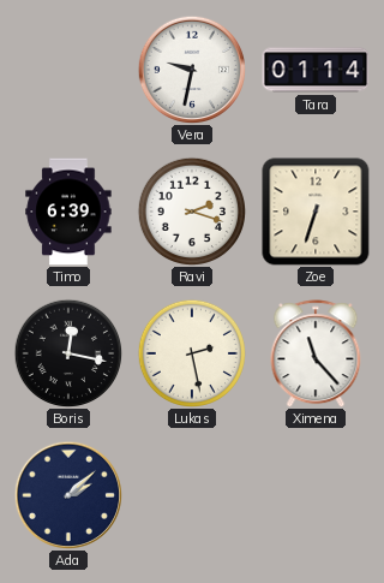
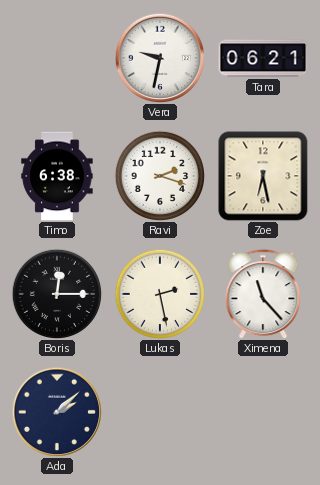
Tara: 01:14 -> 06:21 (263, 58)
Timo: 6:39 -> 6:38 (57, 176)
Zoe: 6:33 -> 6:28 (263, 176)
Boris: 12:17 -> 12:15 (56, 293)
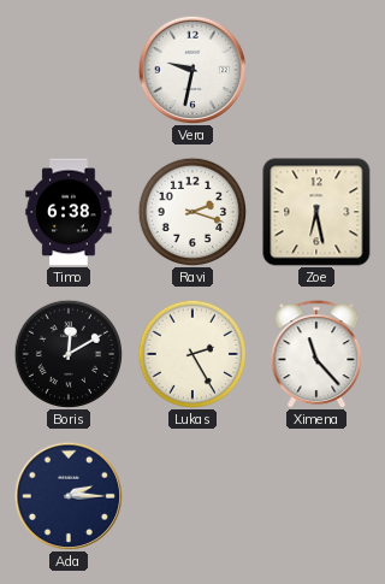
Tara: 06:21 -> none (263, 58)
Boris: 12:15 -> 12:10 (67, 353)
Lukas: 2:28 -> 2:25 (191, 353)
Ada: 2:08 -> 2:15 (67, 495)
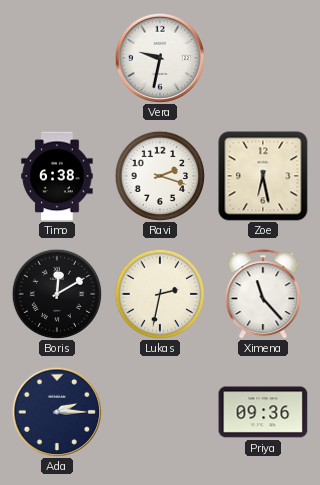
Lukas: 2:25 -> 2:32 (159, 293)
Priya: none -> 09:36 (263, 412)
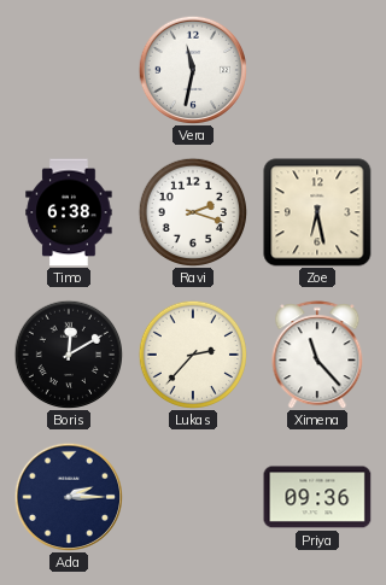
Vera: 9:32 -> 11:32 (192, 69)
Lukas: 2:32 -> 2:37 (192, 353)
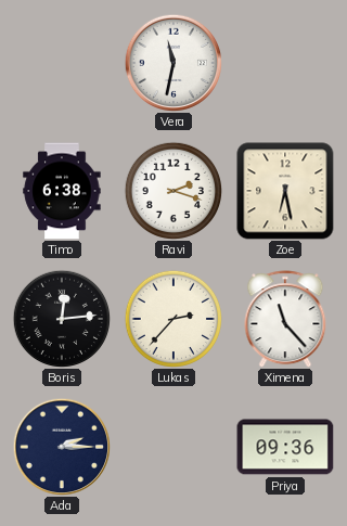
Boris: 12:10 -> 12:14 (61, 318)
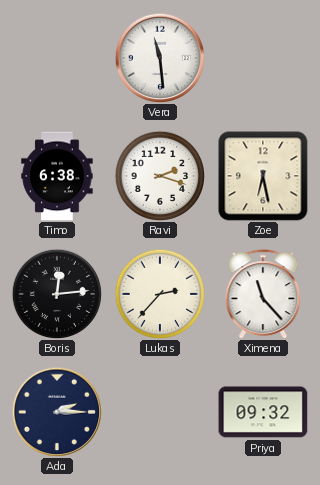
Vera: 11:32 -> 11:29 (159, 57)
Priya: 09:36 -> 09:32 (263, 412)
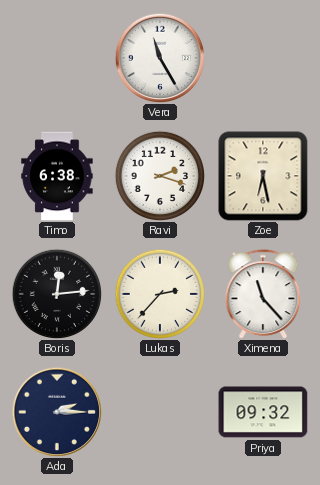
Vera: 11:29 -> 11:25 (159, 57)
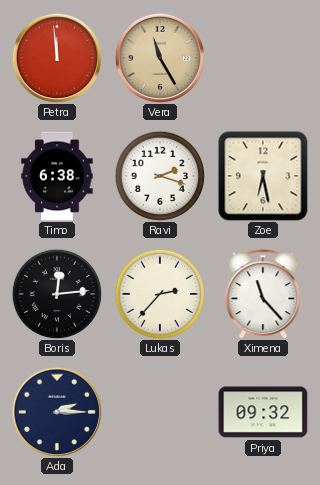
Petra: none -> 11:59 (56, 57)
Vera dial: white -> champagne (159, 57)
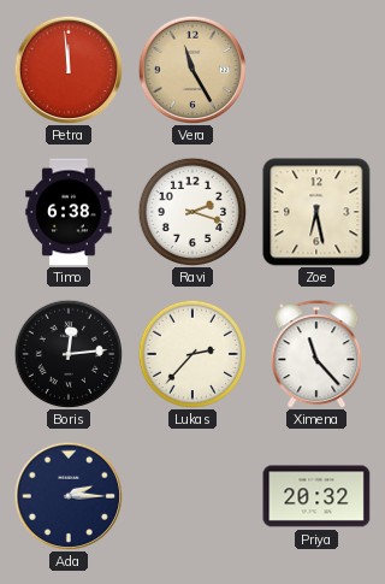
Priya: 09:32 -> 20:32 (316, 496)
